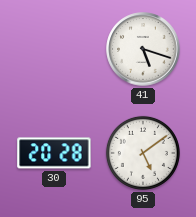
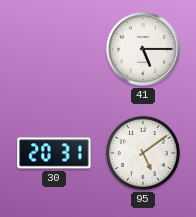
41: 5:18 -> 5:15 (143, 49)
30: 20:28 -> 20:31 (54, 153)
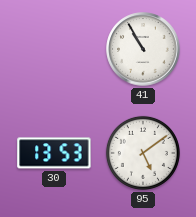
41: 5:15 -> 10:55 (143, 49)
30: 20:31 -> 13:53 (54, 153)
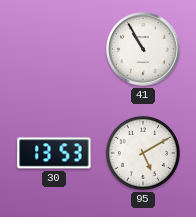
95: 5:09 -> 5:10 (143, 153)
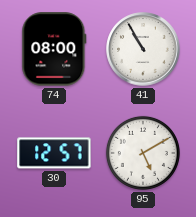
74: none -> 08:00 (54, 49)
30: 13:53 -> 12:57 (54, 153)
